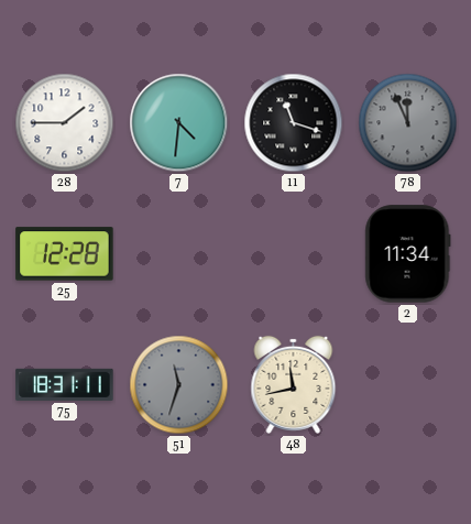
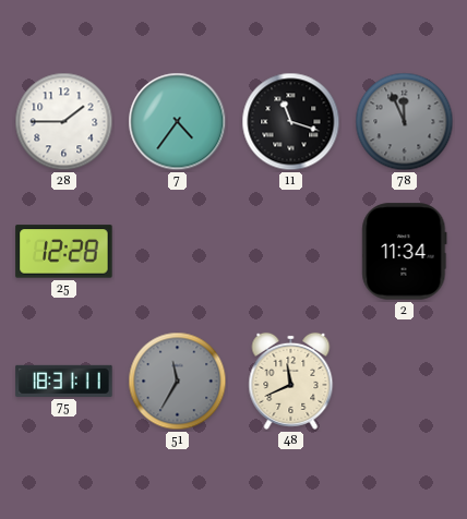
7: 4:31 -> 4:36 (178, 122)
51: 11:33 -> 11:35 (178, 382)
48: 11:43 -> 11:41 (291, 381)
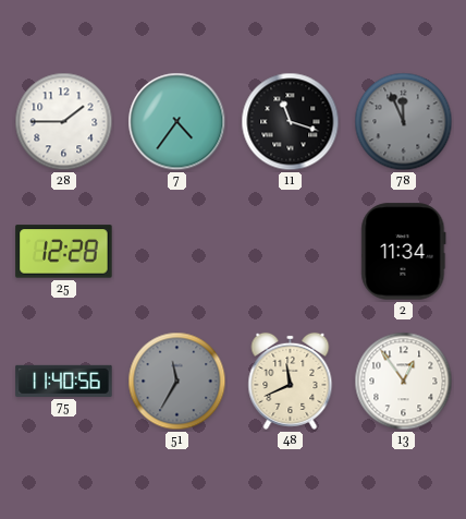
75: 18:31 -> 11:40 (64, 381)
13: none -> 12:54 (404, 382)
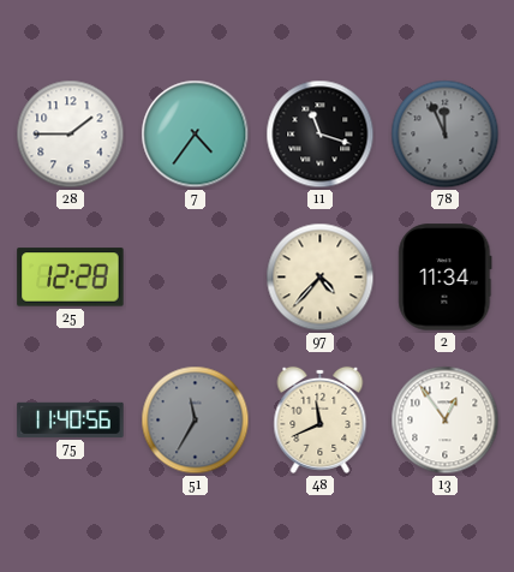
97: none -> 4:37 (321, 278)
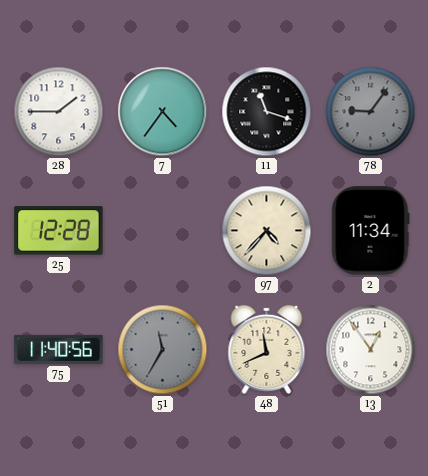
78: 11:56 -> 9:06 (371, 112)
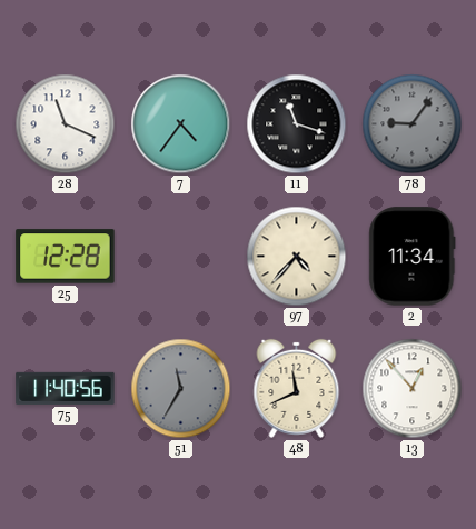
28: 1:45 -> 11:19 (66, 124)
13: 12:54 -> 12:53 (413, 389)
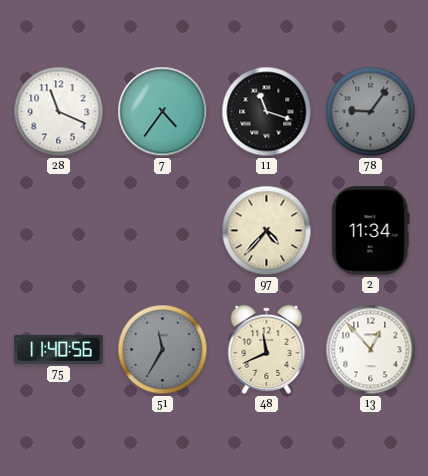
25: 12:28 -> none (66, 257)
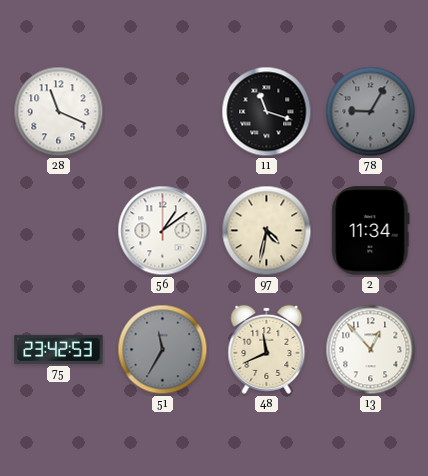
7: 4:36 -> none (163, 112)
78: 9:06 -> 9:05 (371, 112)
56: none -> 1:09 (163, 231)
97: 4:37 -> 4:32 (267, 231)
75: 11:40 -> 23:42 (59, 349)
